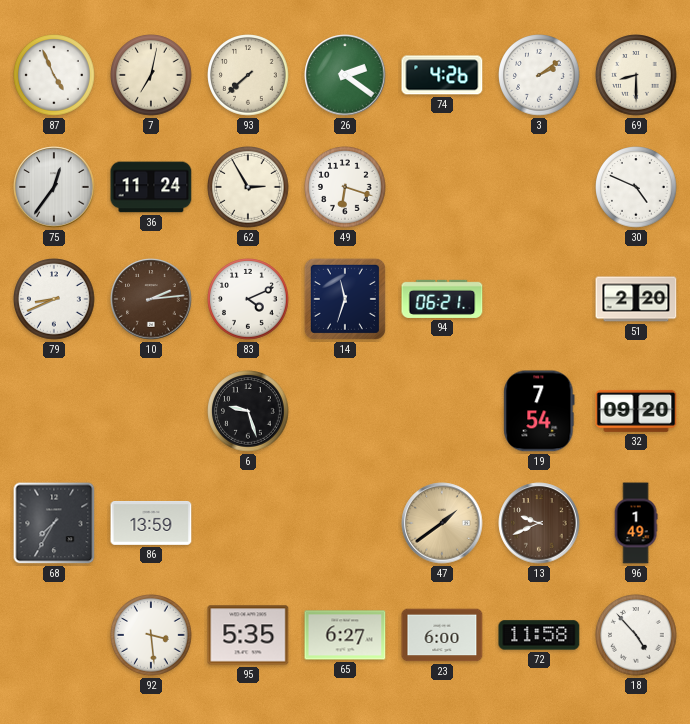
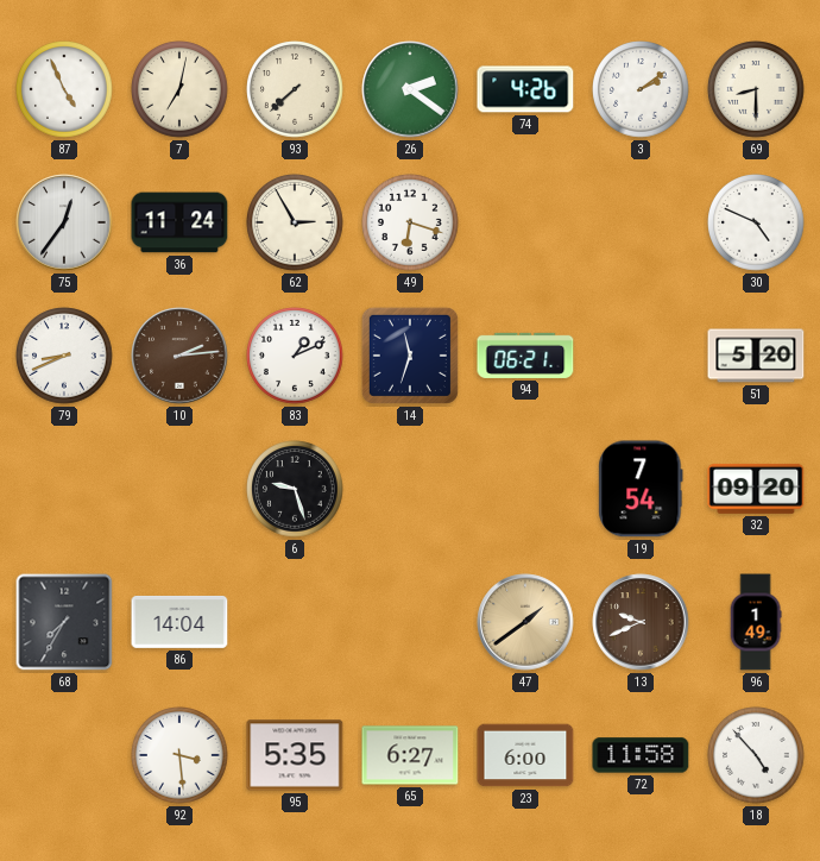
83: 4:11 -> 1:11 (295, 356)
51: 2:20 -> 5:20 (756, 356)
86: 13:59 -> 14:04 (179, 622)
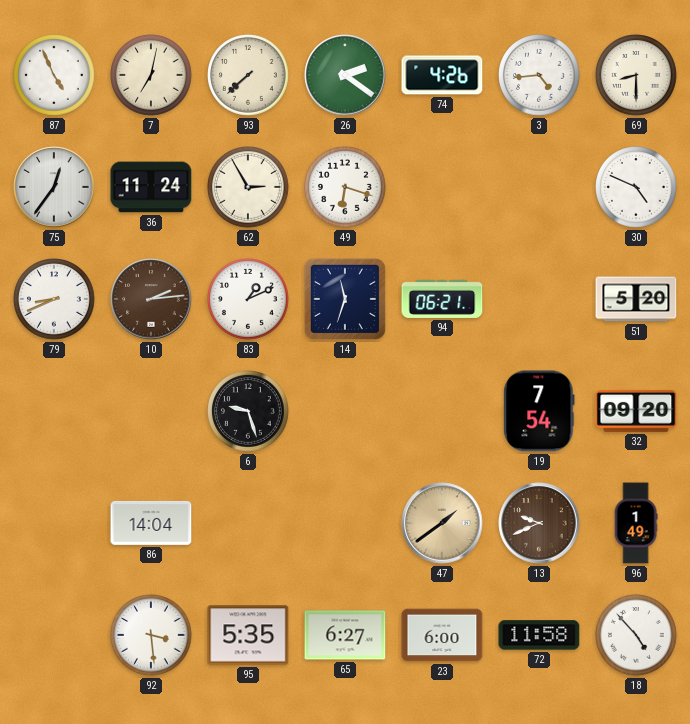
3: 2:09 -> 4:44 (539, 75)
68: 7:35 -> none (64, 622)
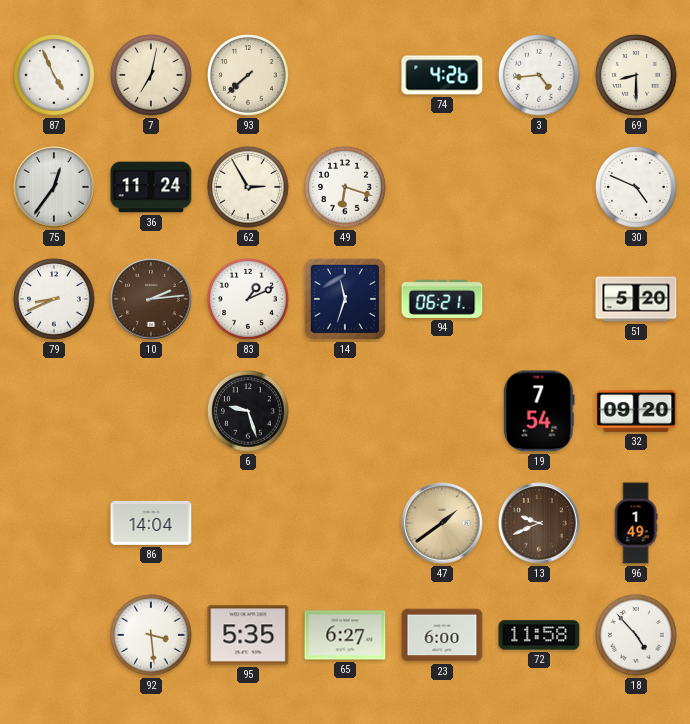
26: 2:21 -> none (345, 75)
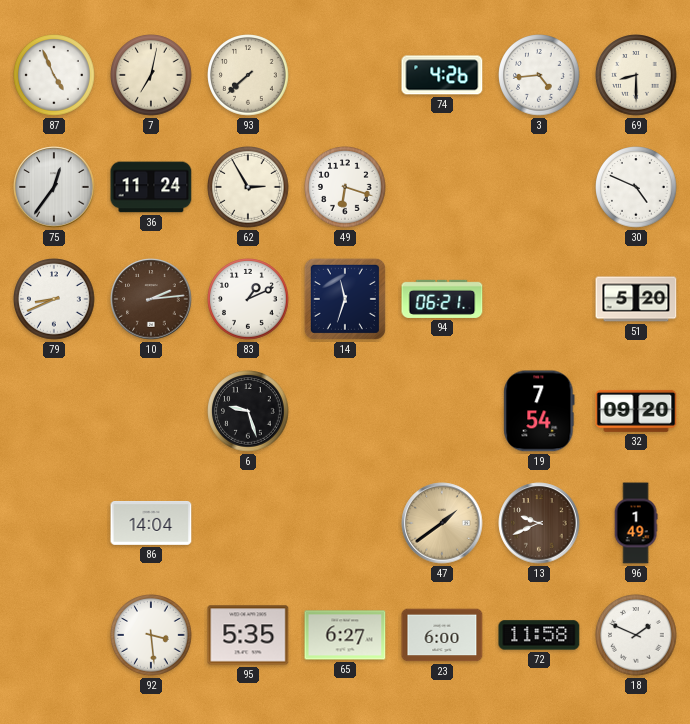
18: 4:53 -> 1:49 (636, 635)
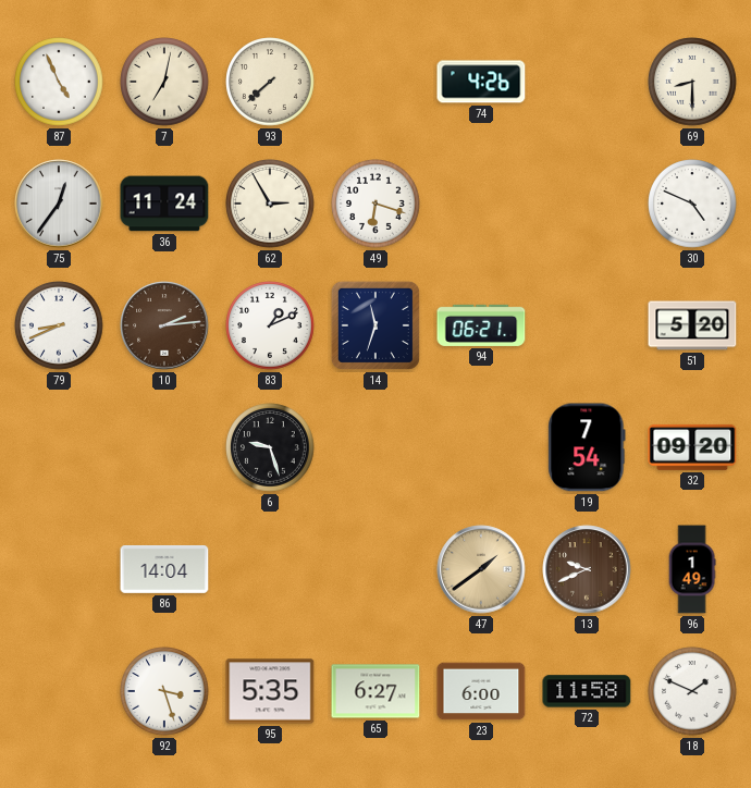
3: 4:44 -> none (539, 75)
92: 3:29 -> 3:27 (164, 691)
